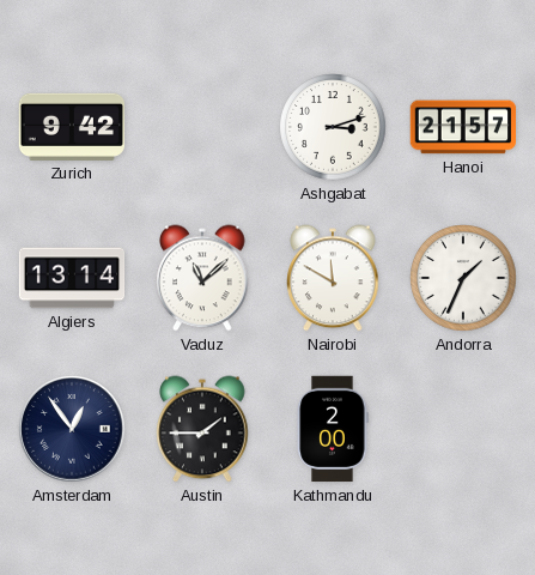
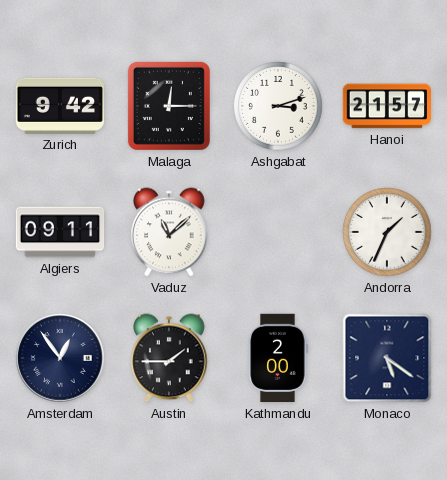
Malaga: none -> 12:15 (169, 106)
Algiers: 13:14 -> 09:11 (60, 232)
Nairobi: 11:50 -> none (333, 278)
Monaco: none -> 5:21 (387, 358)
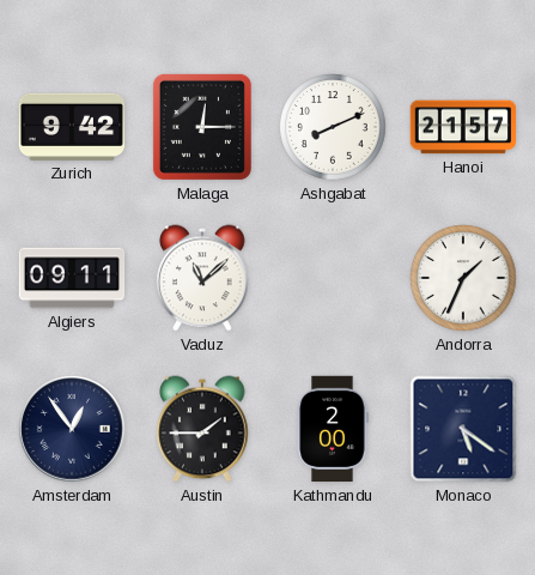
Ashgabat: 3:12 -> 8:11 (333, 127)
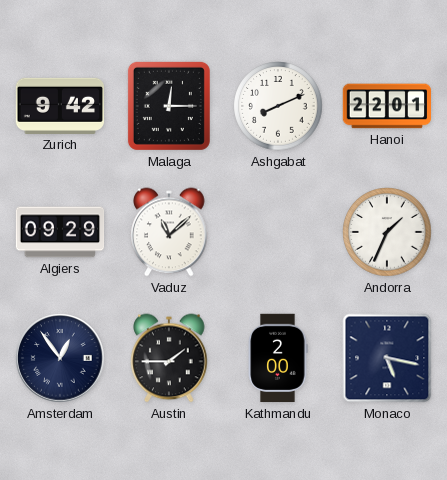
Hanoi: 21:57 -> 22:01 (387, 106)
Algiers: 09:11 -> 09:29 (60, 232)
Monaco: 5:21 -> 5:17 (387, 358)
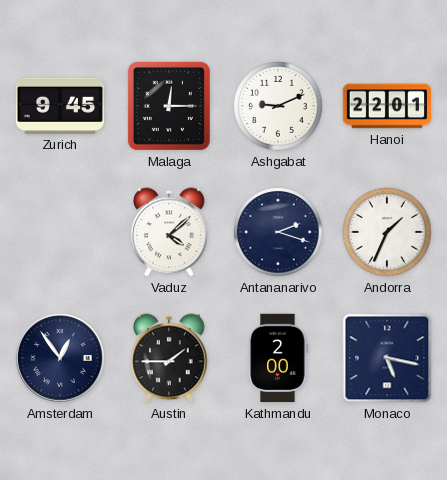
Zurich: 9:42 -> 9:45 (60, 106)
Ashgabat: 8:11 -> 9:11 (278, 106)
Algiers: 09:29 -> none (60, 232)
Vaduz: 11:08 -> 4:08 (169, 232)
Antananarivo: none -> 2:18 (278, 232)
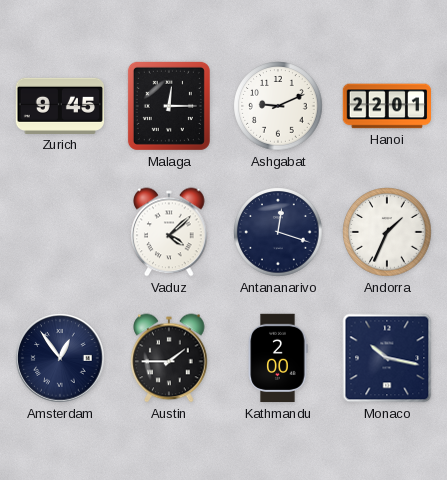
Antananarivo: 2:18 -> 12:18 (278, 232)
Monaco: 5:17 -> 10:17 (387, 358)
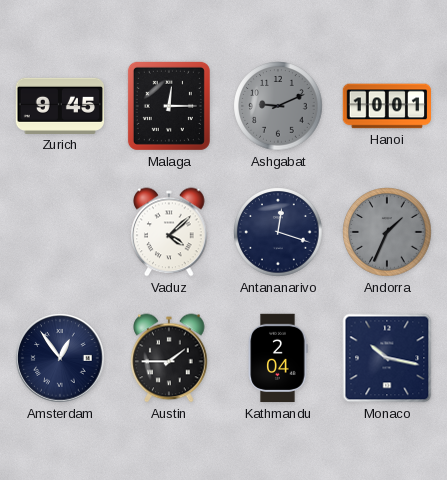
Ashgabat dial: white -> grey (278, 106)
Hanoi: 22:01 -> 10:01 (387, 106)
Andorra dial: white -> grey (387, 232)
Kathmandu: 2:00 -> 2:04 (278, 358)
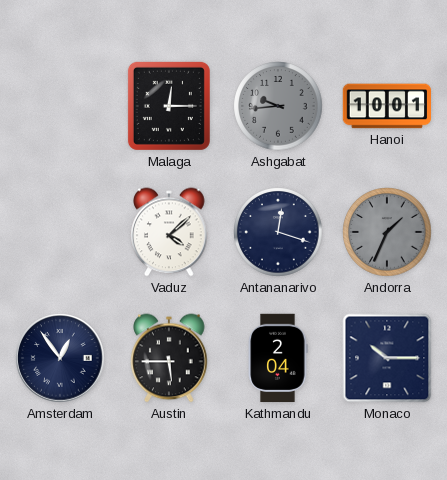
Zurich: 9:45 -> none (60, 106)
Ashgabat: 9:11 -> 9:44 (278, 106)
Austin: 1:45 -> 5:45 (169, 358)
Monaco: 10:17 -> 10:15 (387, 358)
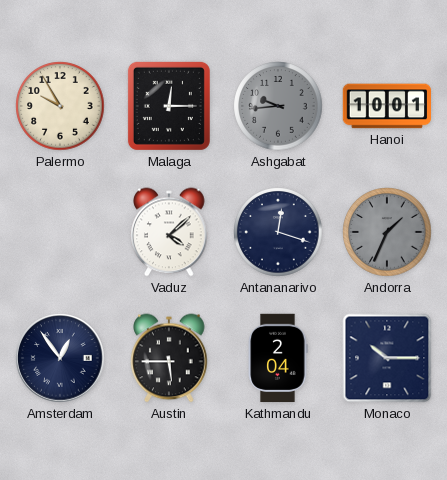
Palermo: none -> 9:55 (60, 106)
